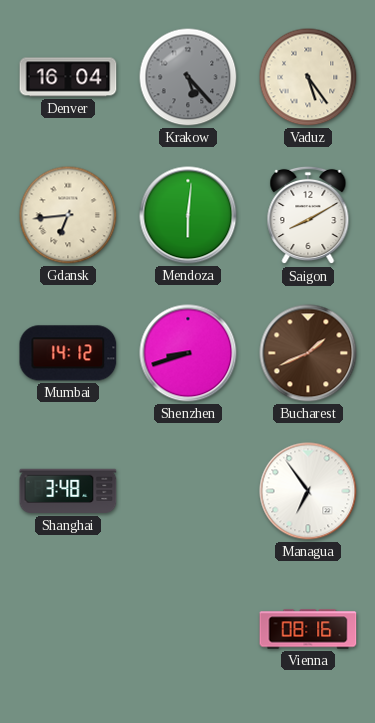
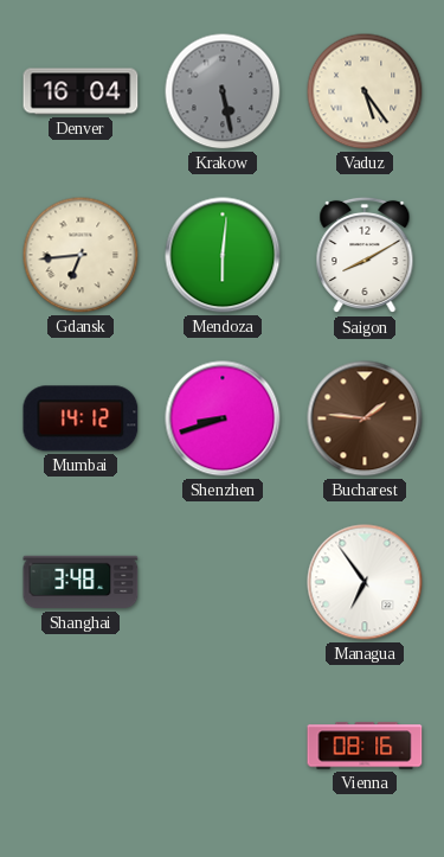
Krakow: 5:23 -> 5:28 (223, 91)
Bucharest: 1:41 -> 1:46 (365, 418)
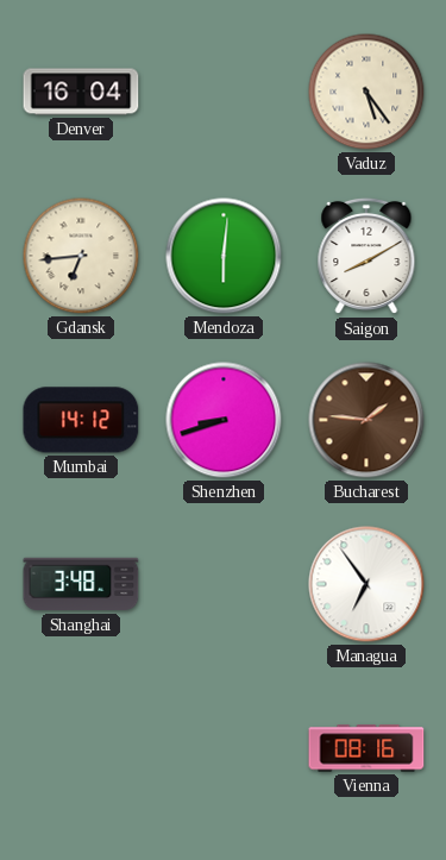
Krakow: 5:28 -> none (223, 91)
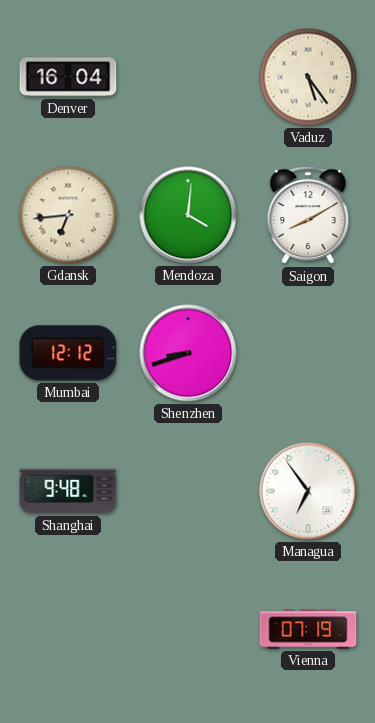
Mendoza: 6:01 -> 4:01 (188, 215)
Mumbai: 14:12 -> 12:12 (68, 353)
Bucharest: 1:46 -> none (366, 420)
Shanghai: 3:48 -> 9:48 (68, 491)
Vienna: 08:16 -> 07:19 (308, 629)
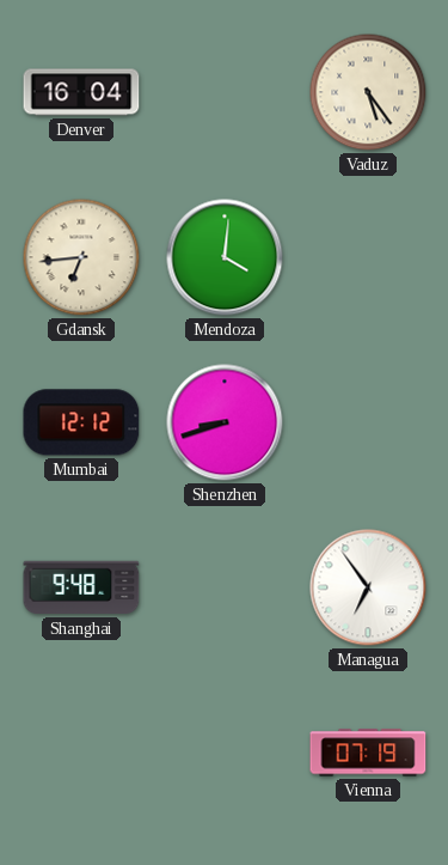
Saigon: 8:10 -> none (308, 215)
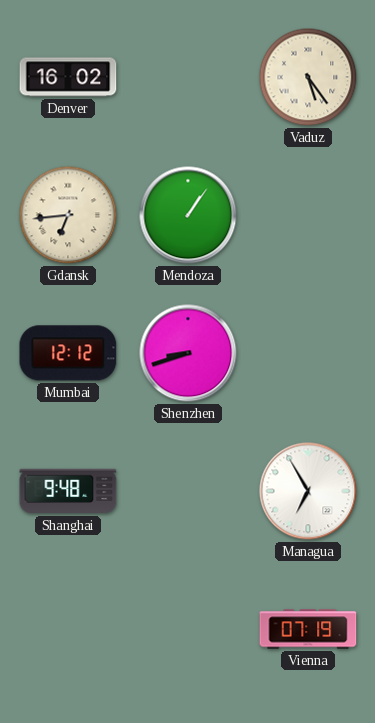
Denver: 16:04 -> 16:02 (68, 77)
Mendoza: 4:01 -> 1:06 (188, 215)
Managua: 6:54 -> 6:55 (308, 491)
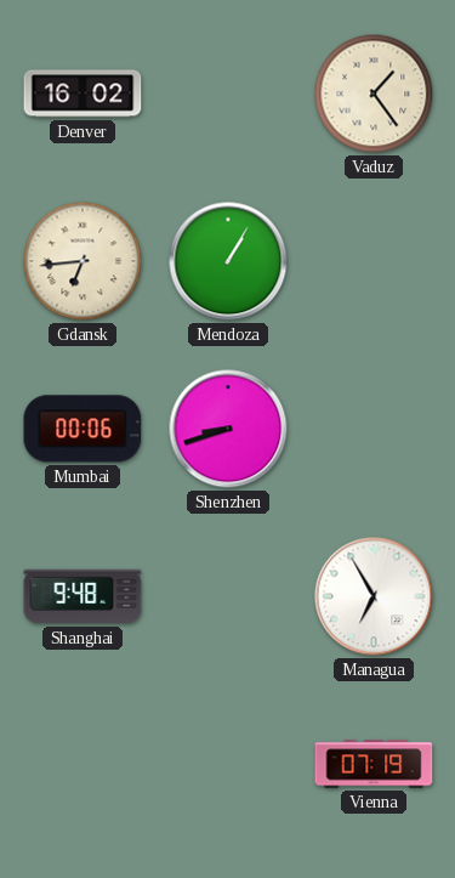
Vaduz: 5:24 -> 1:24 (374, 94)
Mendoza: 1:06 -> 1:05 (228, 261)
Mumbai: 12:12 -> 00:06 (83, 429)
